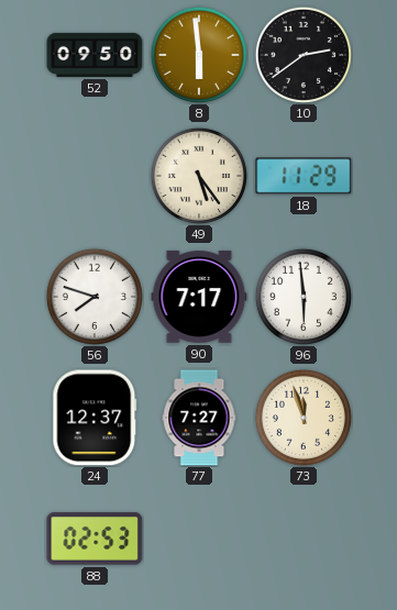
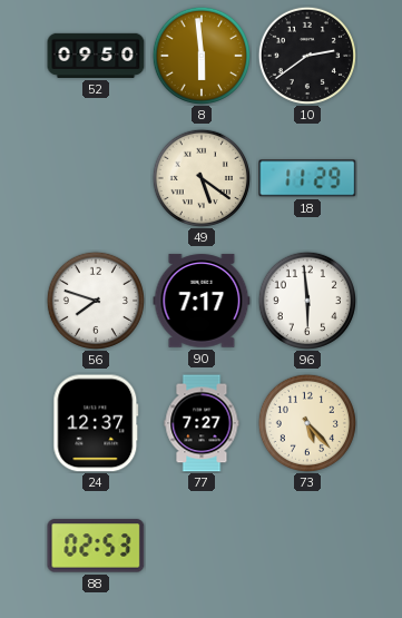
49: 5:24 -> 5:21 (202, 178)
73: 11:57 -> 5:23 (307, 423)
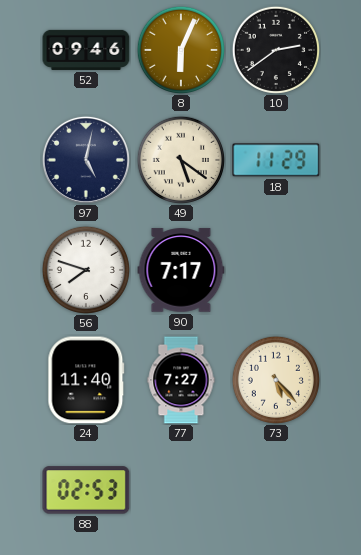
52: 09:50 -> 09:46 (86, 50)
8: 5:59 -> 6:04 (181, 50)
97: none -> 5:02 (86, 160)
96: 5:59 -> none (307, 301)
24: 12:37 -> 11:40 (86, 380)
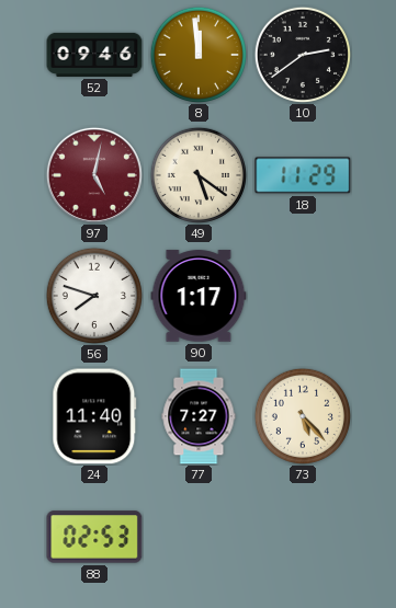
8: 6:04 -> 11:59 (199, 55)
97 dial: navy -> burgundy (94, 175)
90: 7:17 -> 1:17 (199, 296)
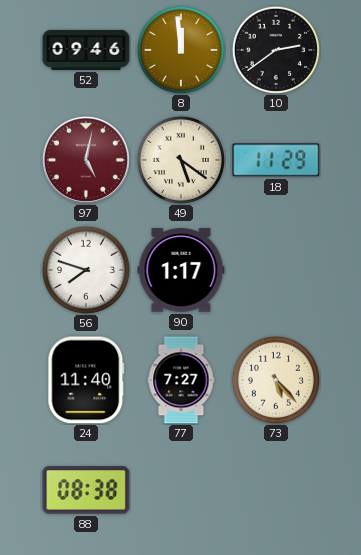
88: 02:53 -> 08:38 (86, 490)
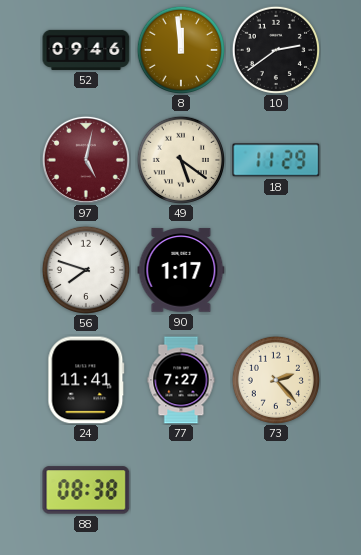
24: 11:40 -> 11:41 (86, 380)
73: 5:23 -> 2:23 (276, 380)
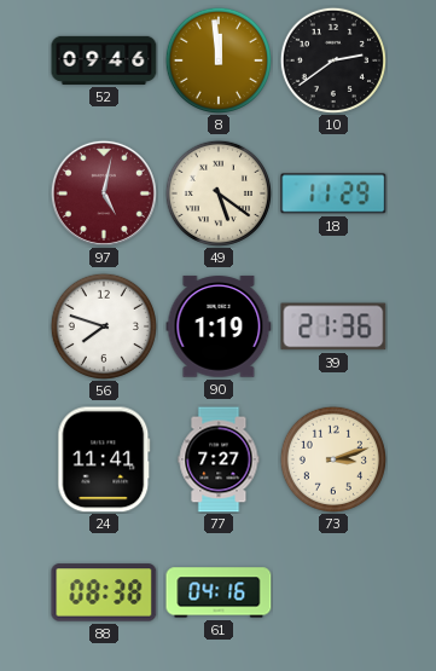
90: 1:17 -> 1:19 (219, 326)
39: none -> 21:36 (333, 326)
73: 2:23 -> 3:12 (333, 459)
61: none -> 04:16 (219, 592)
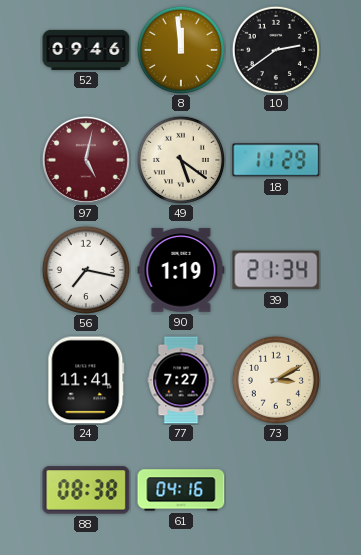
56: 7:48 -> 7:17 (86, 270)
39: 21:36 -> 21:34 (276, 270)
73: 3:12 -> 3:10 (276, 380)
